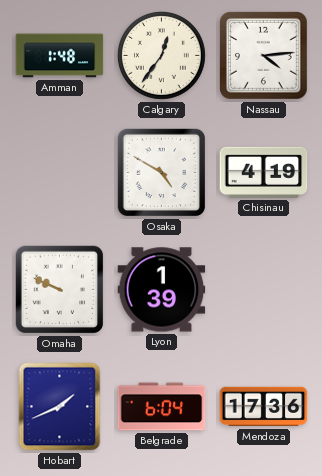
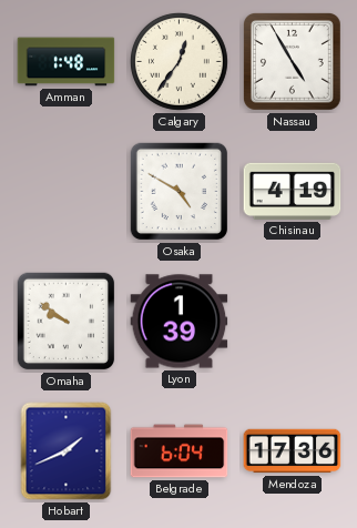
Nassau: 4:14 -> 4:55 (293, 62)
Omaha: 9:49 -> 9:51 (67, 322)
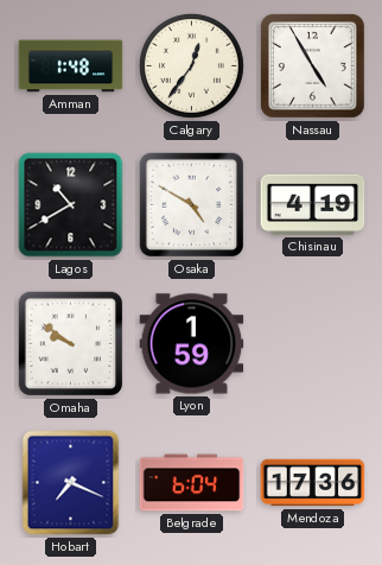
Lagos: none -> 10:40 (71, 205)
Lyon: 1:39 -> 1:59 (192, 344)
Hobart: 1:41 -> 7:19 (71, 483)
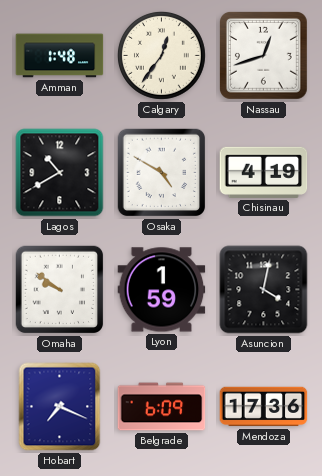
Nassau: 4:55 -> 12:42 (264, 56)
Asuncion: none -> 4:02 (264, 290)
Belgrade: 6:04 -> 6:09 (162, 407)
